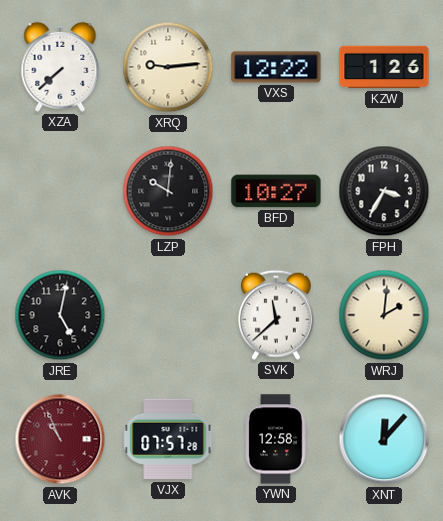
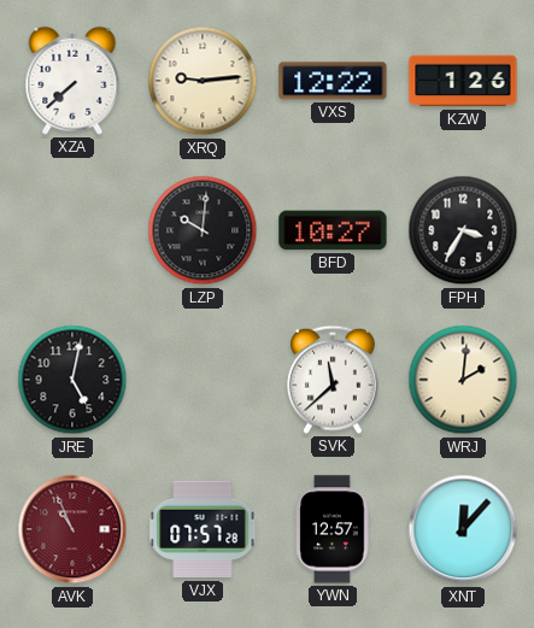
YWN: 12:58 -> 12:57 (333, 529)
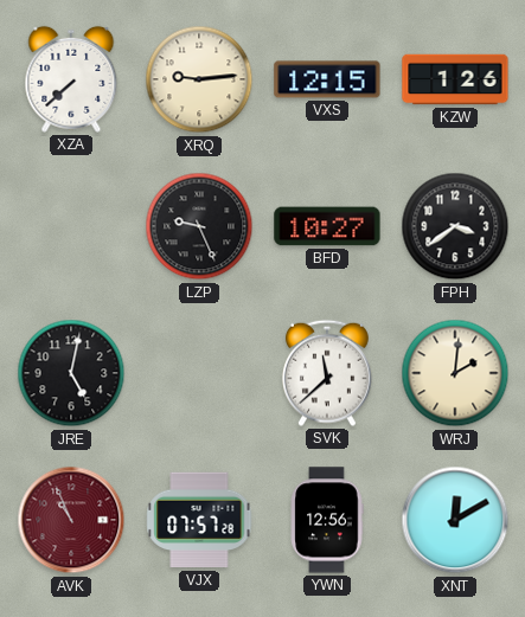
VXS: 12:22 -> 12:15 (327, 79)
LZP: 10:01 -> 9:26 (199, 226)
FPH: 3:35 -> 3:39 (455, 226)
YWN: 12:57 -> 12:56 (327, 520)
XNT: 12:07 -> 12:10 (455, 520)
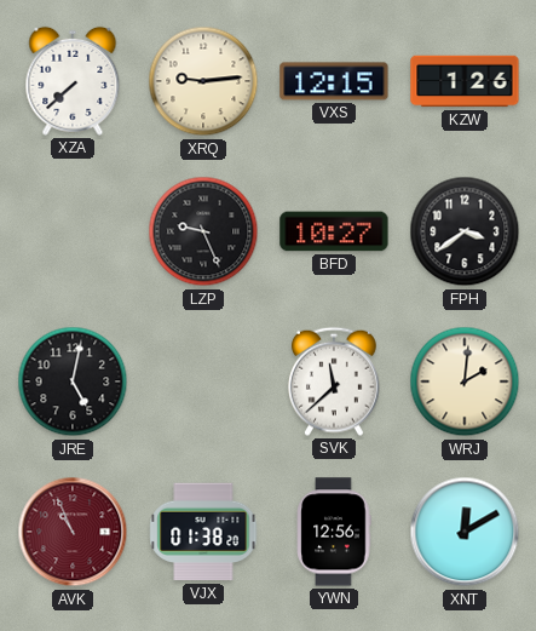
VJX: 07:57 -> 01:38 (203, 532)
